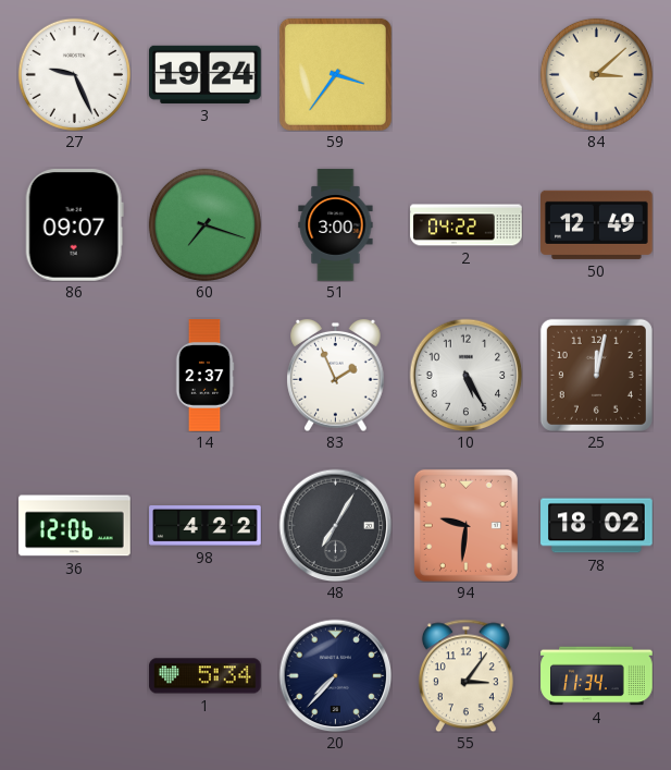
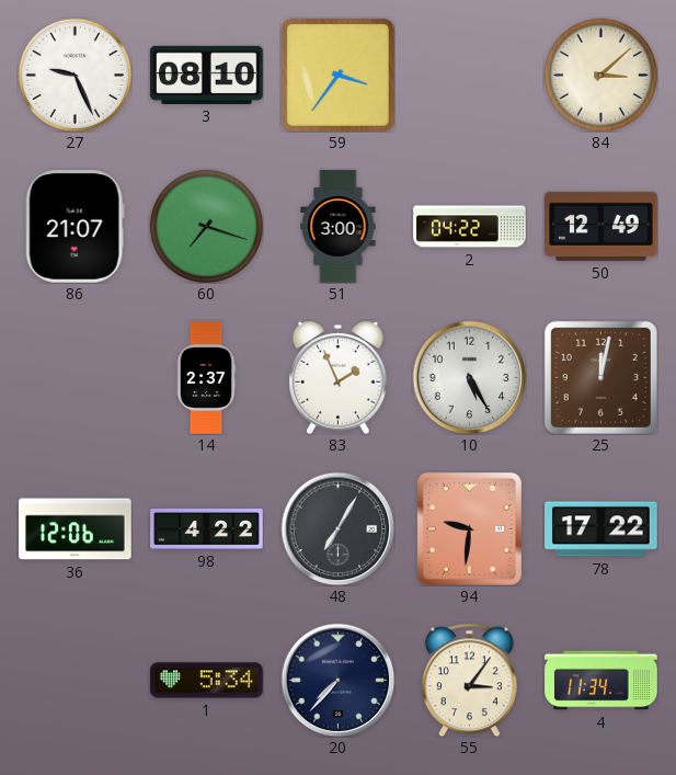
3: 19:24 -> 08:10 (207, 75)
86: 09:07 -> 21:07 (75, 227)
78: 18:02 -> 17:22 (601, 529)
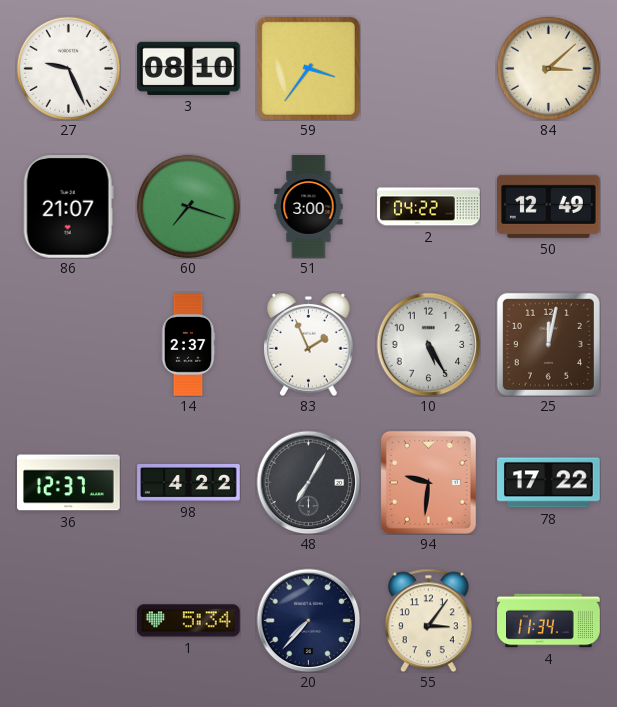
36: 12:06 -> 12:37 (69, 483)
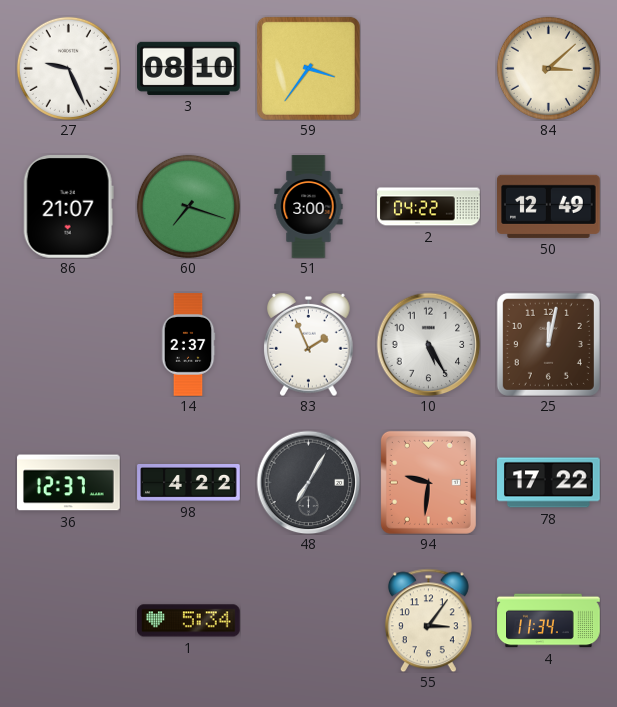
20: 7:37 -> none (308, 620)
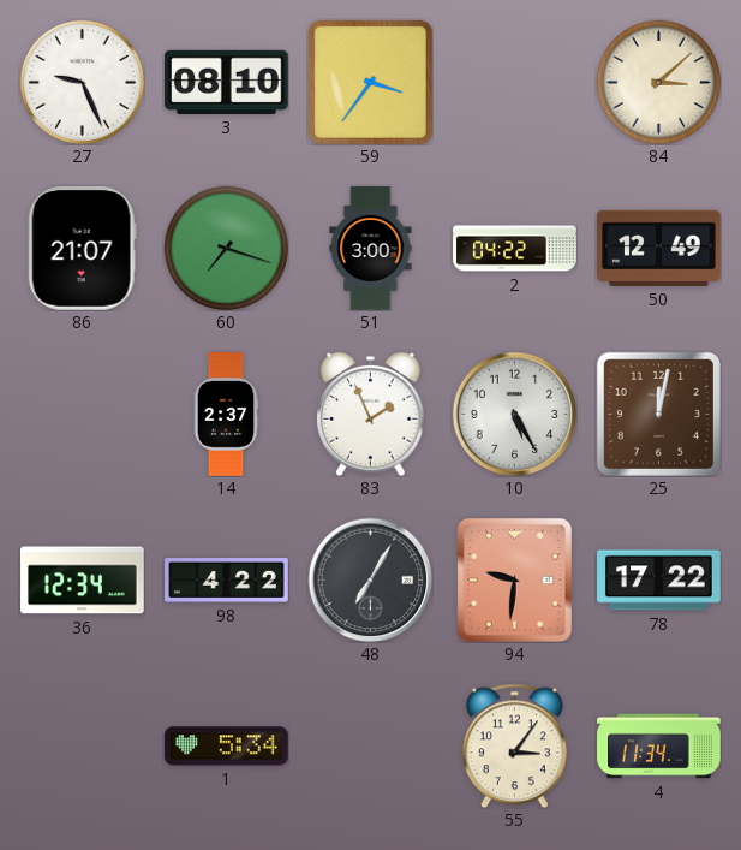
36: 12:37 -> 12:34 (83, 581)
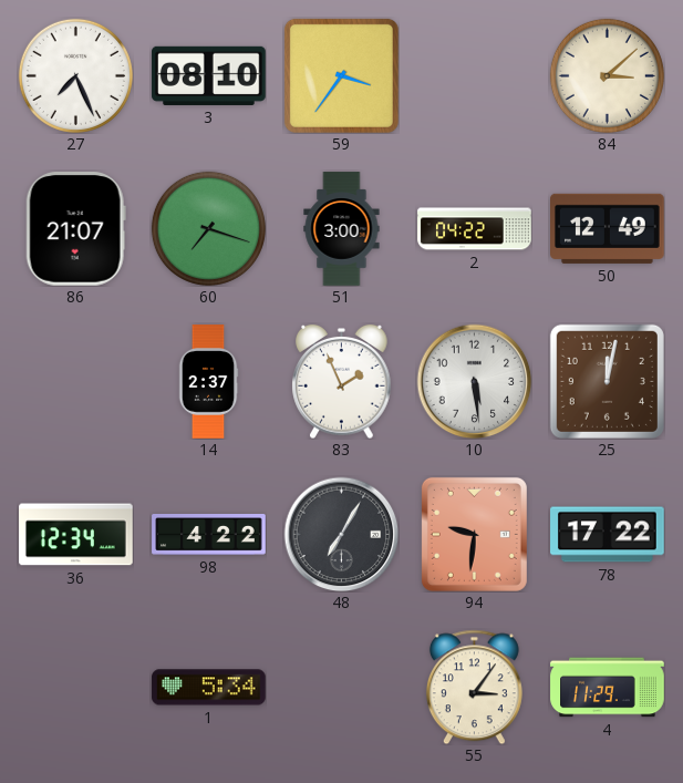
27: 9:26 -> 7:26 (75, 75)
10: 5:25 -> 5:29 (474, 381)
4: 11:34 -> 11:29 (608, 688)
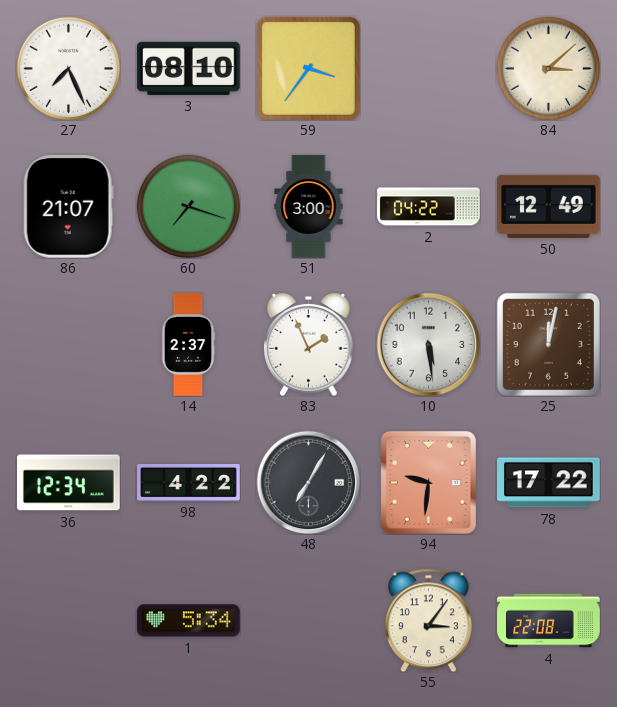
4: 11:29 -> 22:08 (549, 621)
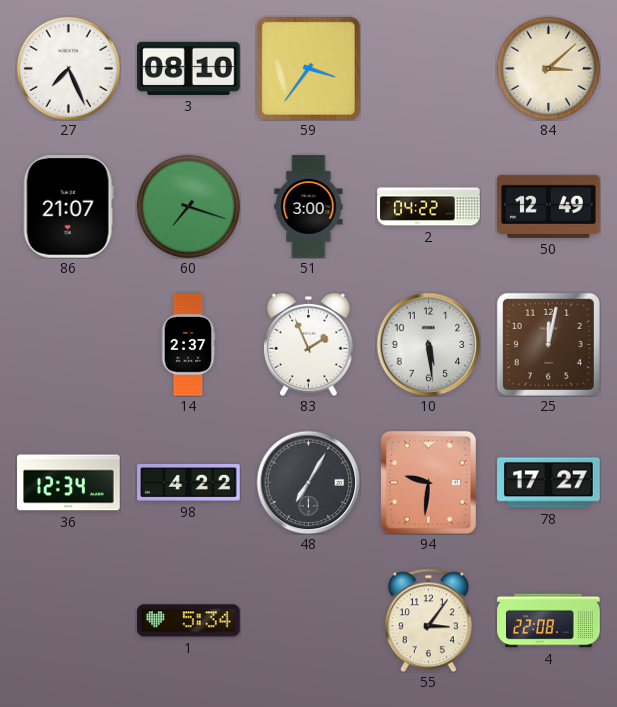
78: 17:22 -> 17:27 (549, 483)
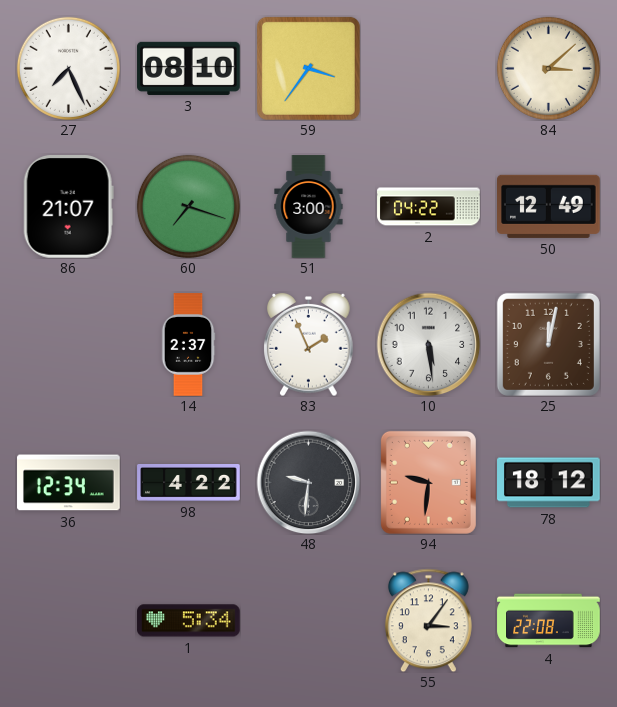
48: 7:05 -> 9:31 (308, 482)
78: 17:27 -> 18:12 (549, 483)
